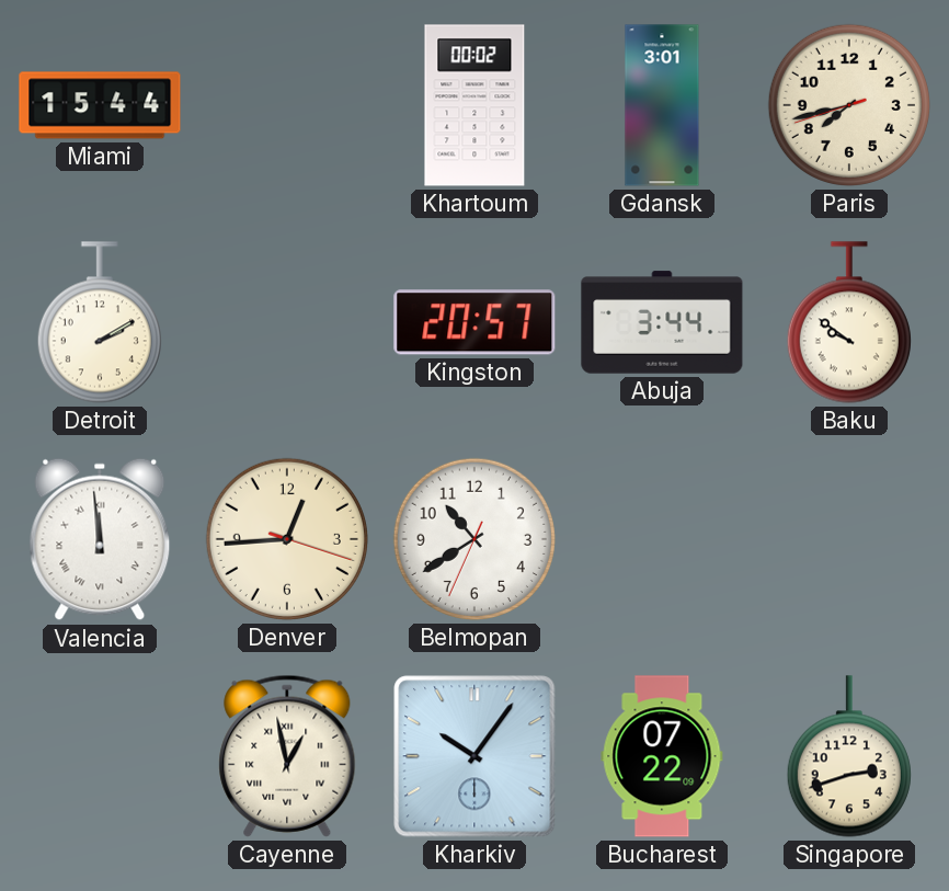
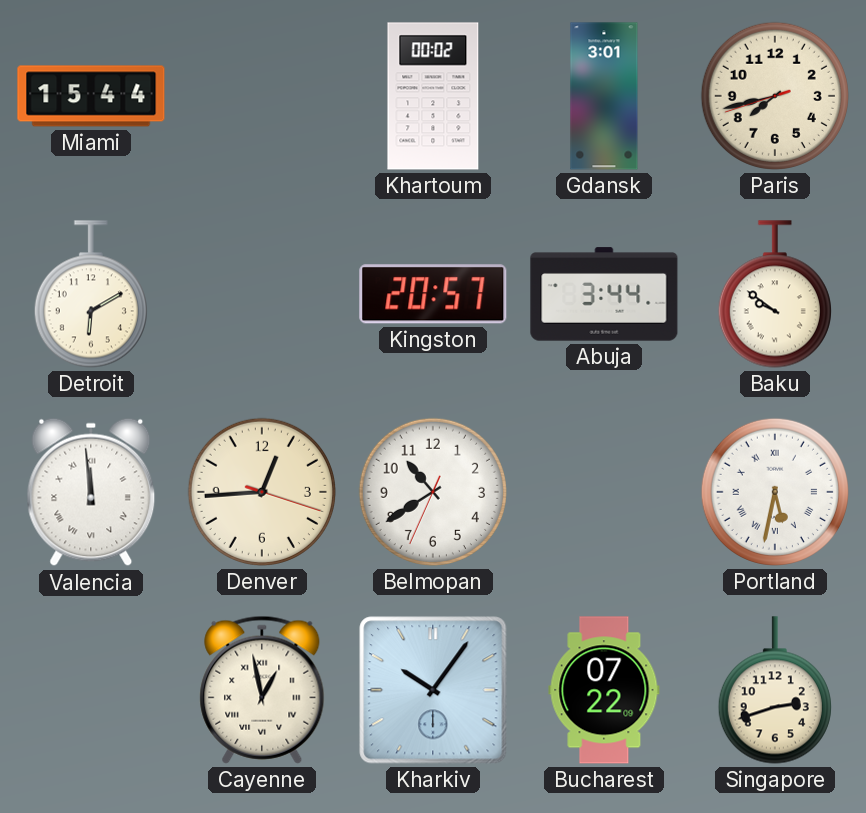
Detroit: 2:10 -> 6:10 (91, 294)
Portland: none -> 5:32 (775, 492)
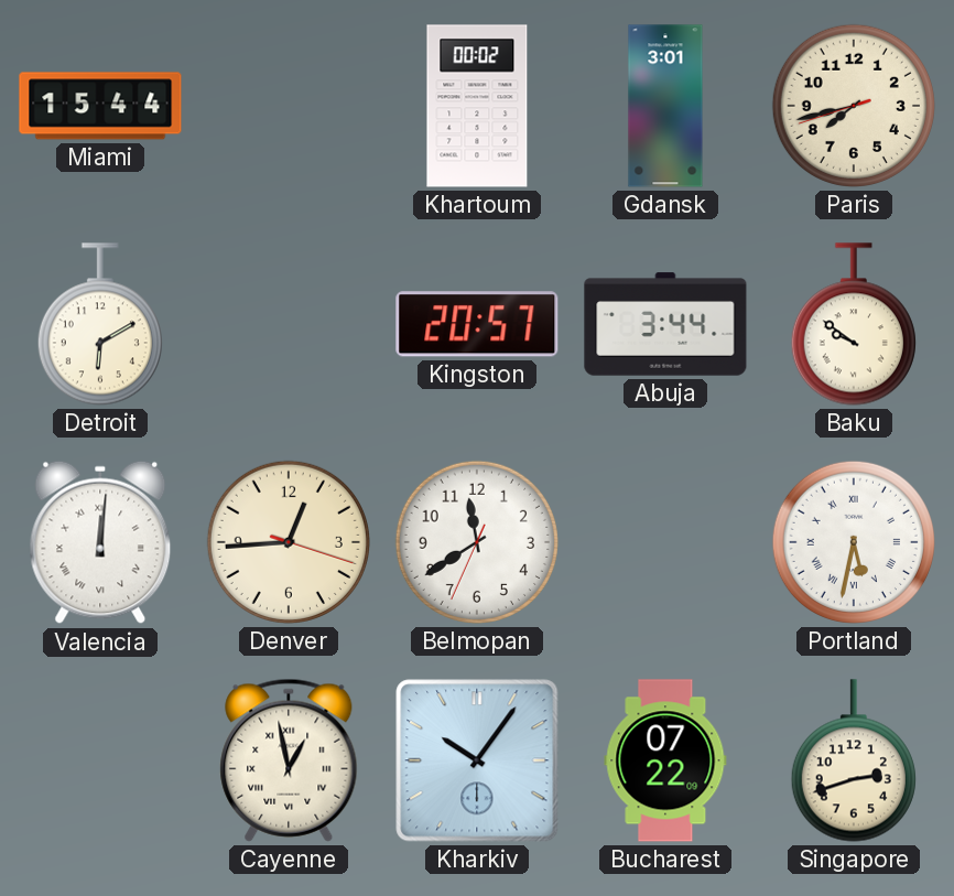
Valencia: 11:59 -> 12:01 (100, 542)
Belmopan: 10:39 -> 11:39 (477, 542)
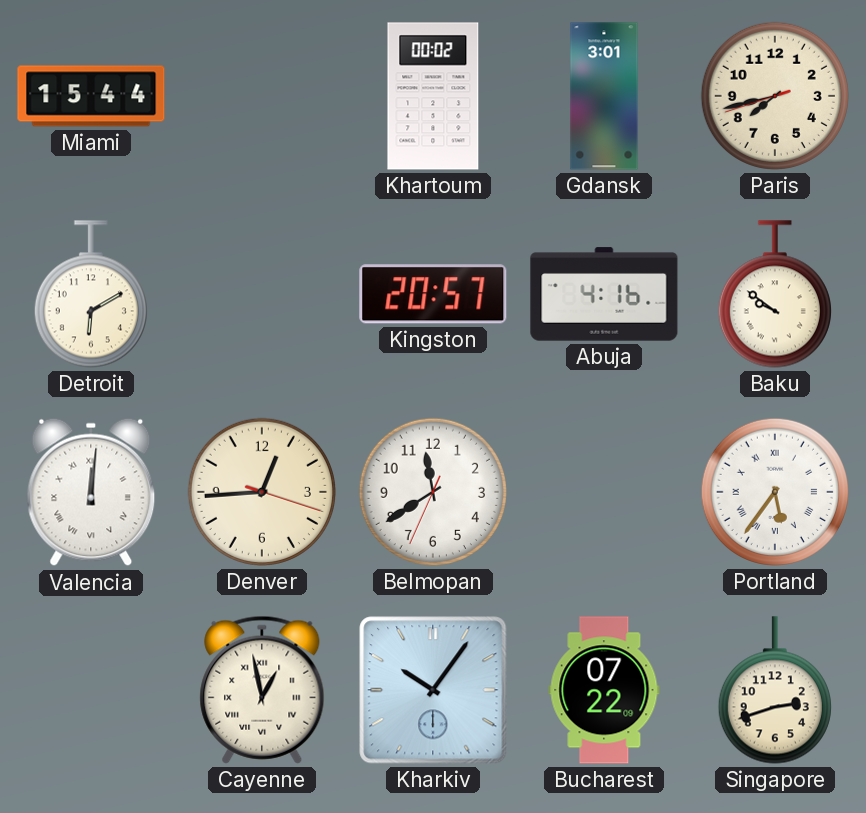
Abuja: 3:44 -> 4:16 (604, 294)
Portland: 5:32 -> 5:36 (775, 492)
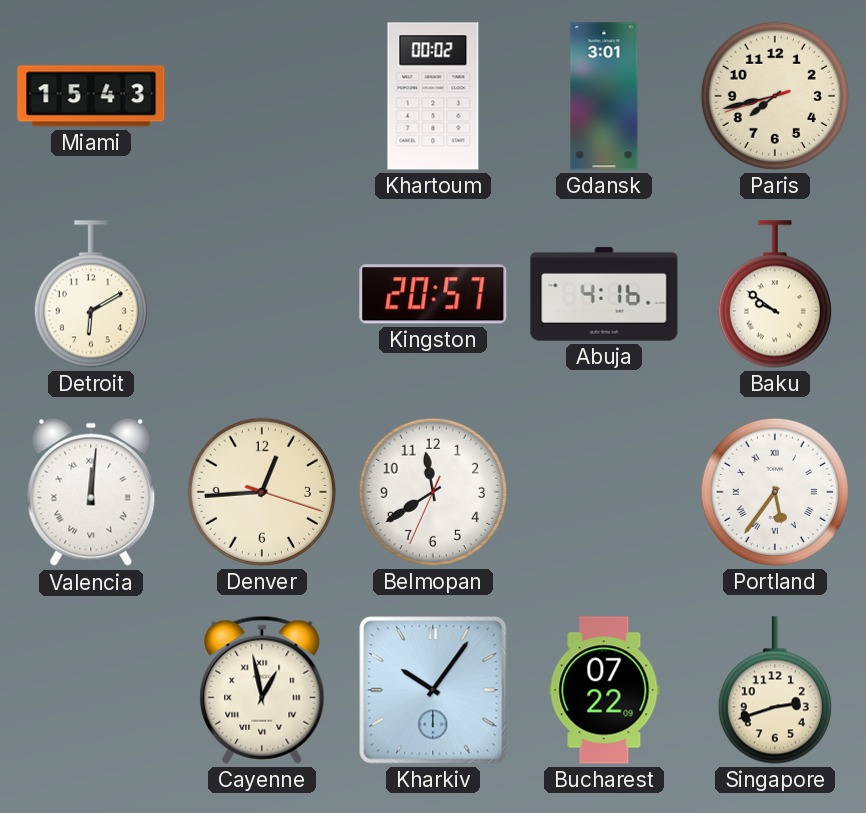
Miami: 15:44 -> 15:43 (91, 96)
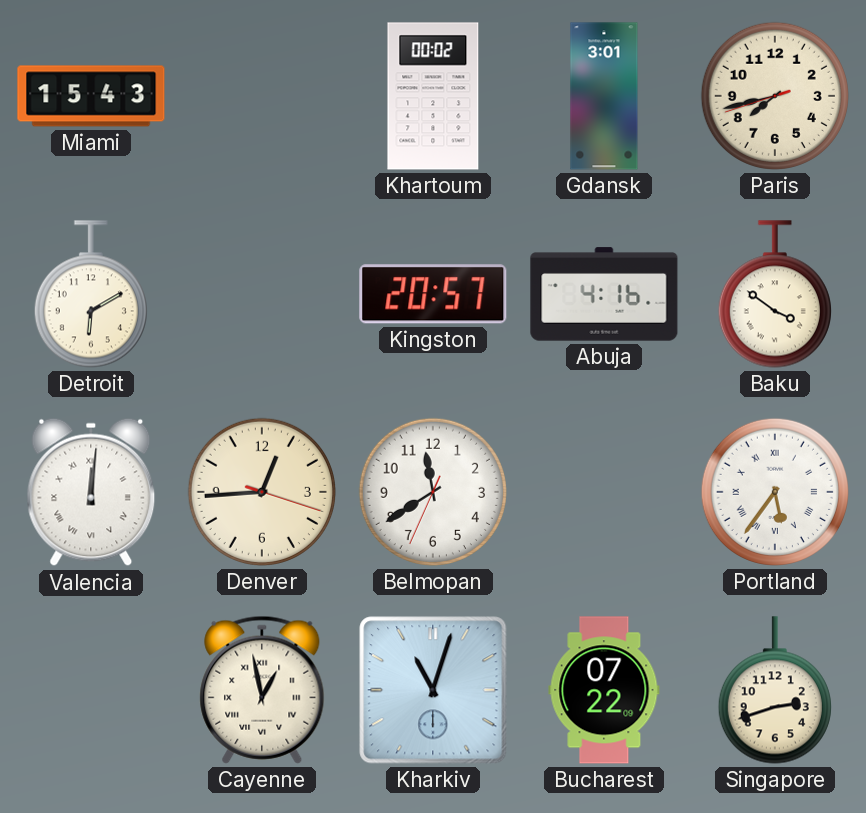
Baku: 9:51 -> 3:51 (775, 294)
Kharkiv: 10:06 -> 11:03 (433, 690)
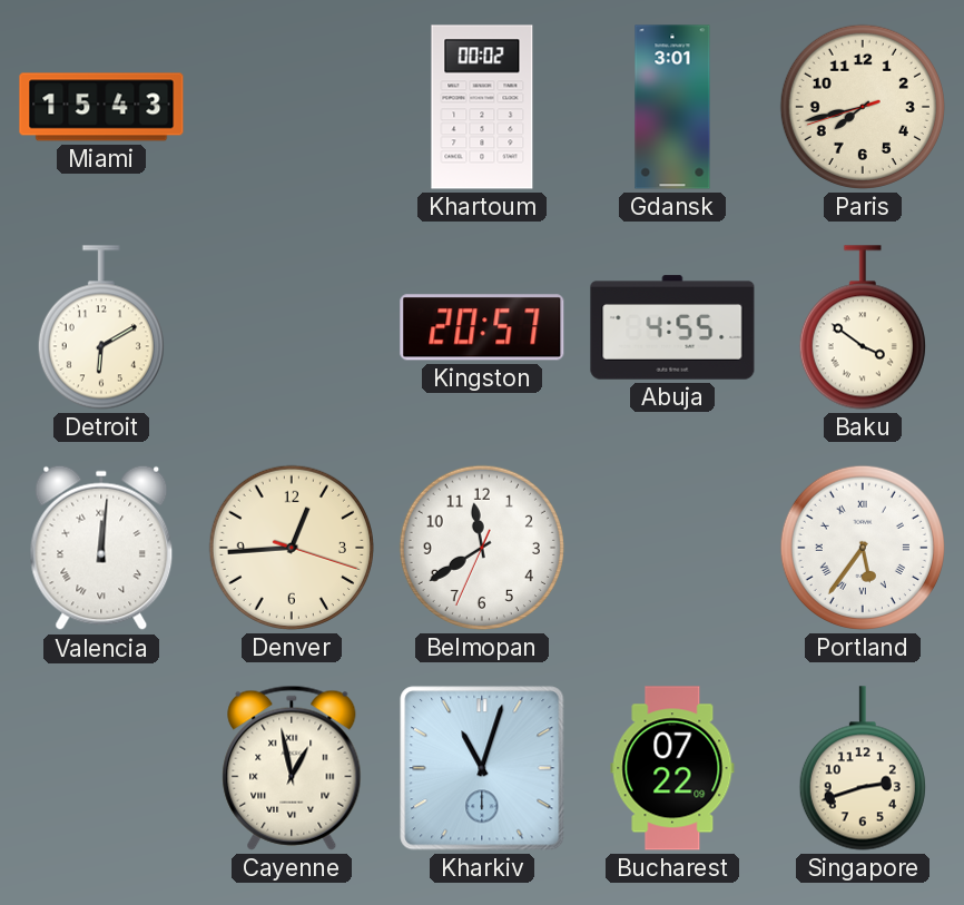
Abuja: 4:16 -> 4:55 (672, 327)
